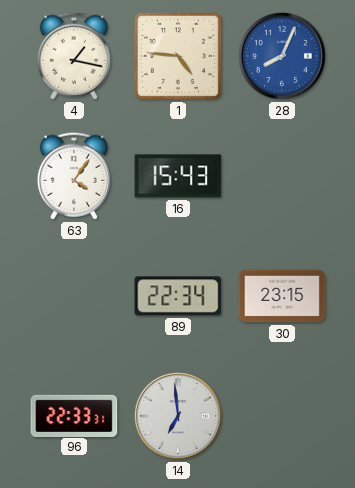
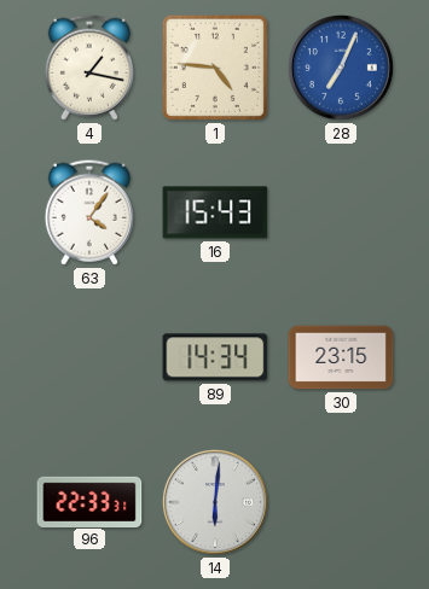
28: 8:04 -> 7:04 (341, 68)
89: 22:34 -> 14:34 (215, 357)
14: 6:59 -> 6:01 (215, 502)
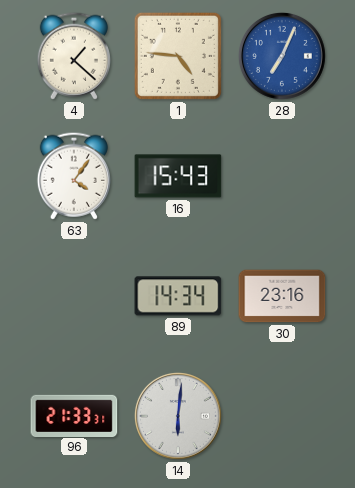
4: 1:17 -> 1:22 (74, 56)
30: 23:15 -> 23:16 (282, 296)
96: 22:33 -> 21:33 (74, 415)
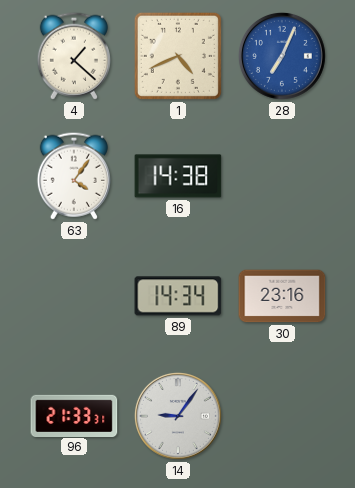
1: 4:46 -> 4:41 (178, 56)
16: 15:43 -> 14:38 (178, 176)
14: 6:01 -> 9:06 (178, 416)
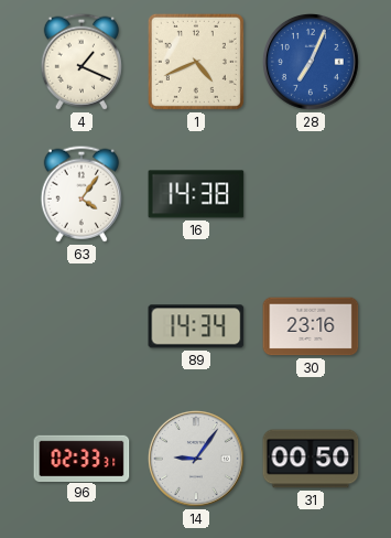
4: 1:22 -> 1:19 (82, 62)
96: 21:33 -> 02:33 (82, 458)
31: none -> 00:50 (311, 459)
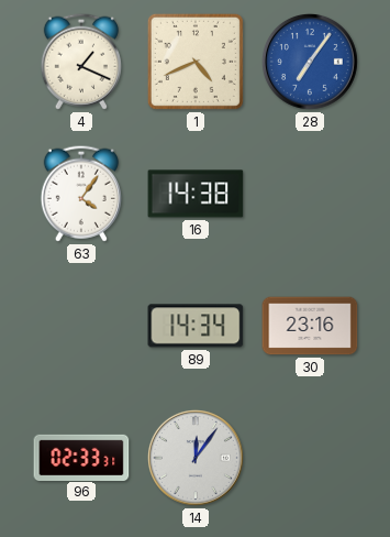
28: 7:04 -> 7:06 (310, 62)
14: 9:06 -> 12:06 (196, 458)
31: 00:50 -> none (311, 459)
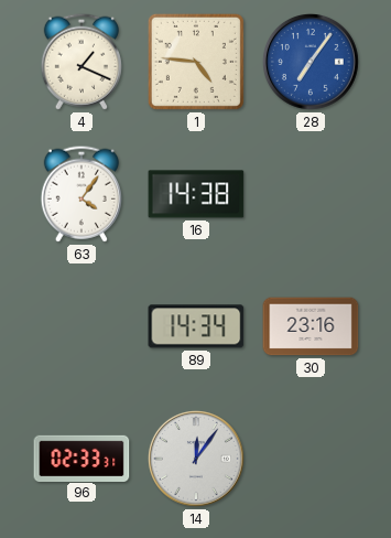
1: 4:41 -> 4:46 (196, 62)
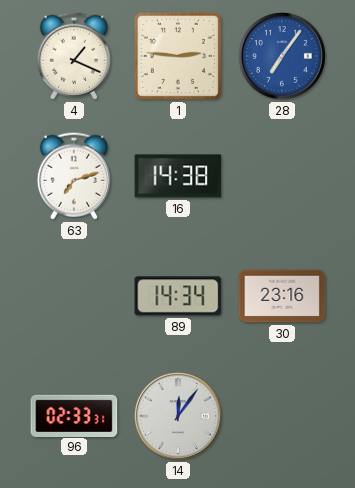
1: 4:46 -> 2:46 (178, 56)
63: 4:06 -> 7:12 (74, 176)
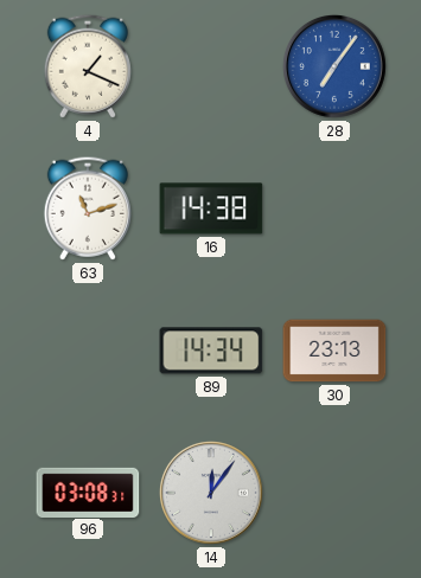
1: 2:46 -> none (178, 56)
63: 7:12 -> 11:12 (88, 208)
30: 23:16 -> 23:13 (334, 351)
96: 02:33 -> 03:08 (88, 492)
